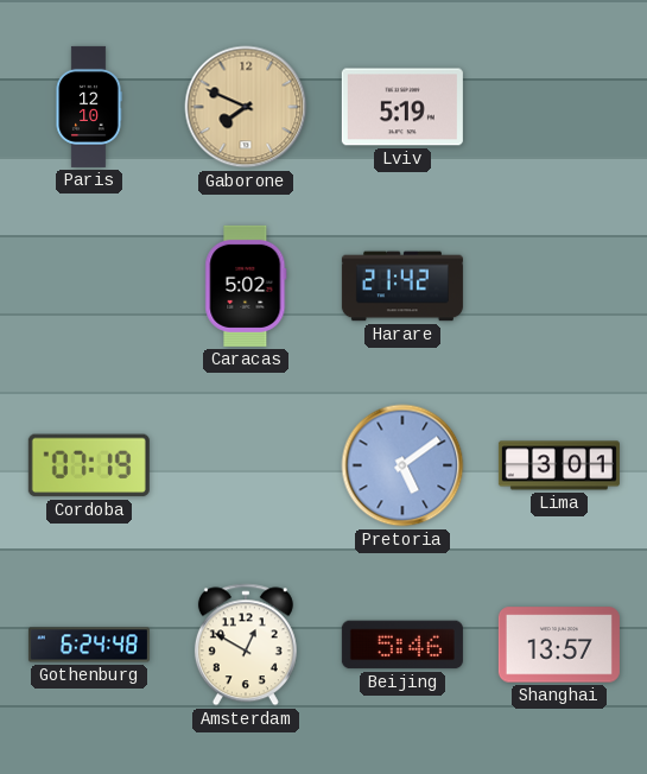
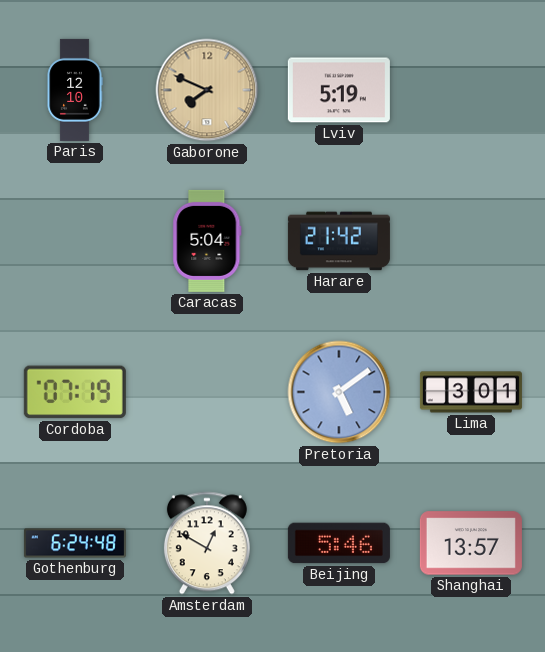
Caracas: 5:02 -> 5:04 (207, 241)
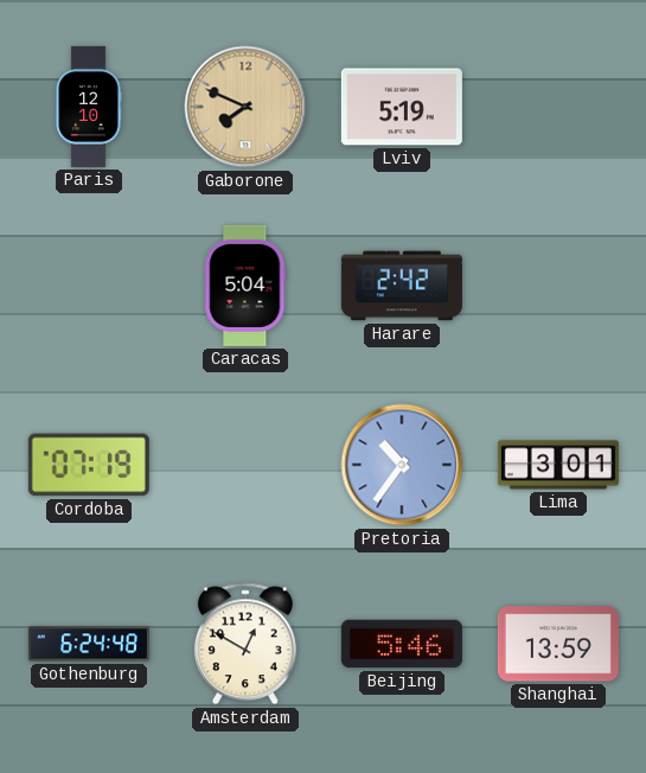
Harare: 21:42 -> 2:42 (402, 286)
Pretoria: 5:09 -> 10:36 (402, 465)
Shanghai: 13:57 -> 13:59 (558, 644)
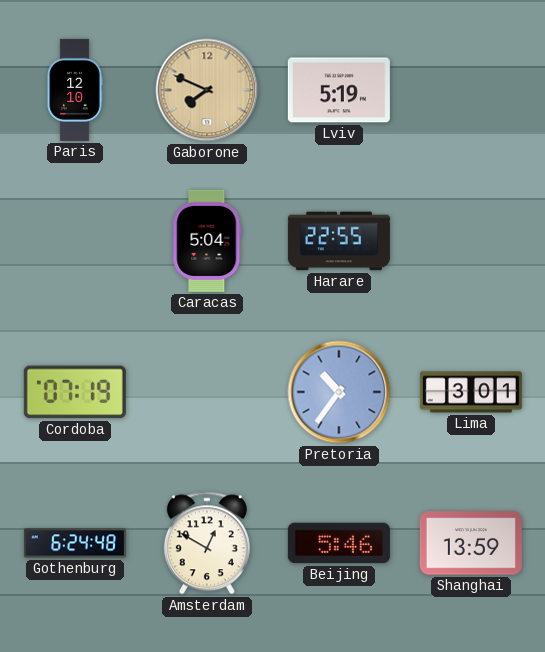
Harare: 2:42 -> 22:55 (339, 241)
